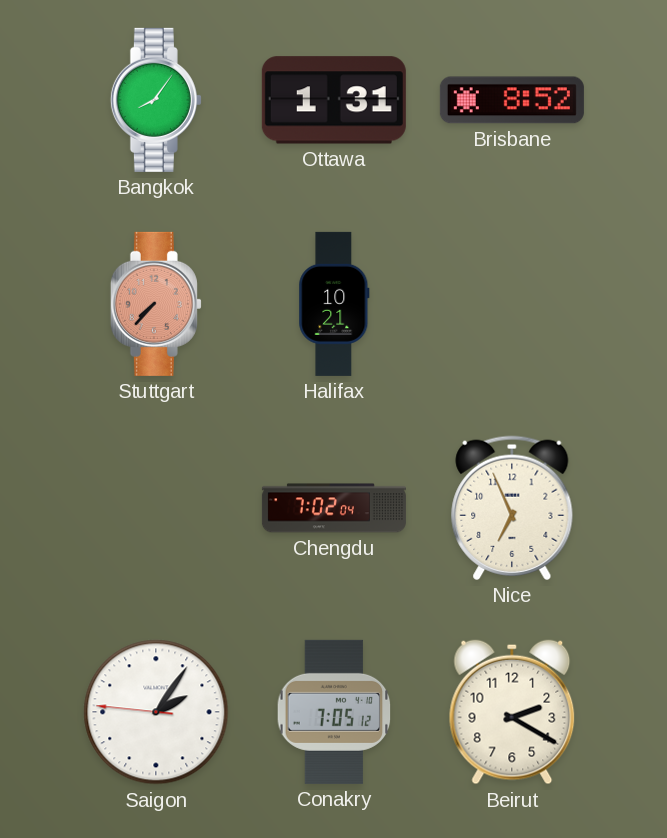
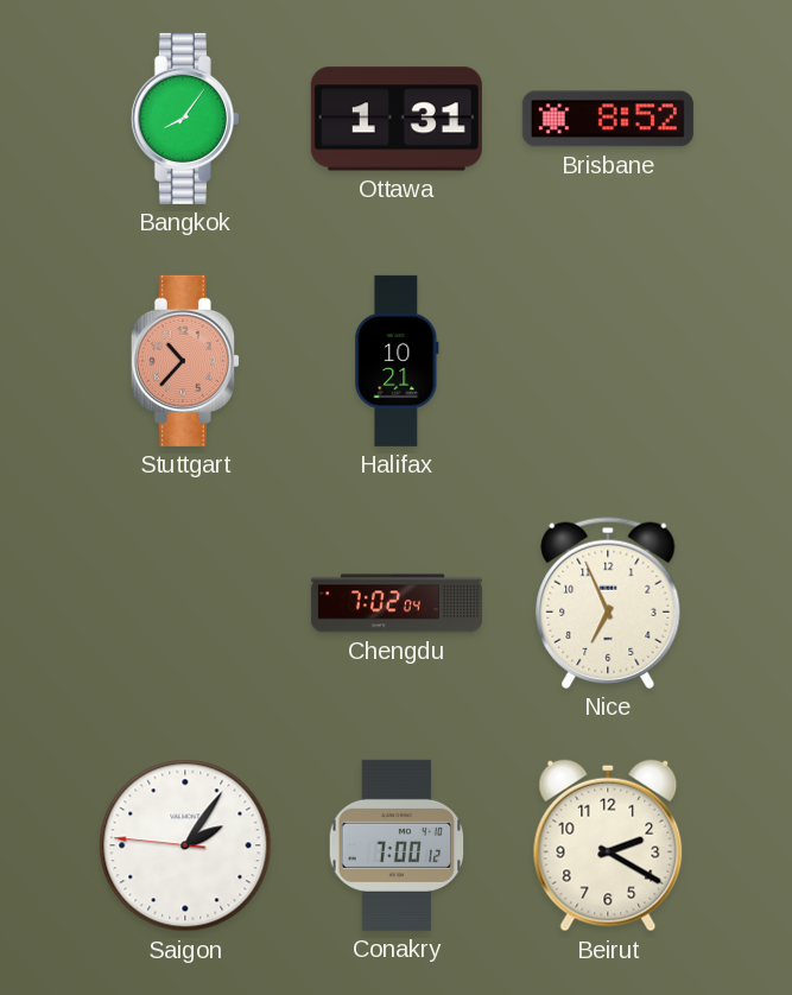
Stuttgart: 7:37 -> 10:37 (185, 361)
Conakry: 7:05 -> 7:00 (397, 845)
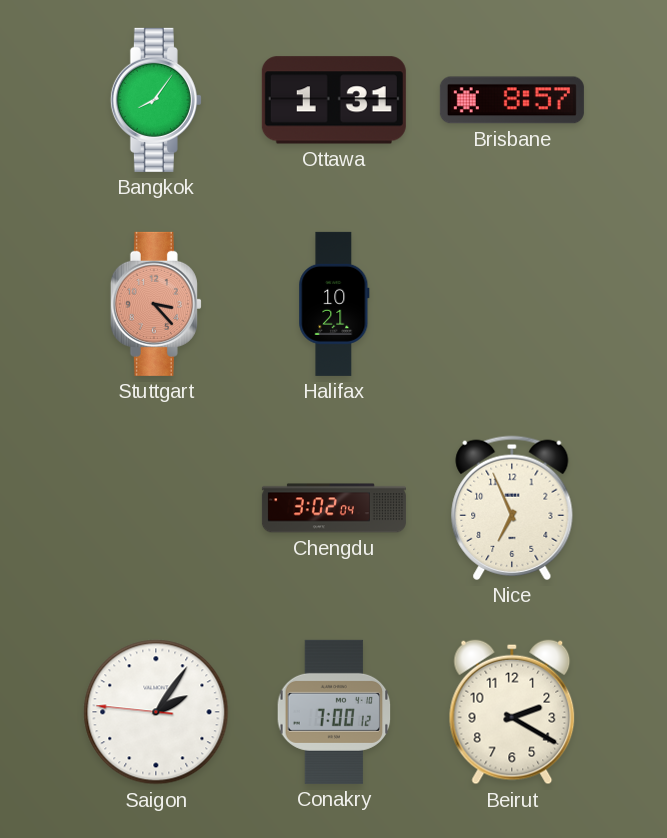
Brisbane: 8:52 -> 8:57 (512, 100)
Stuttgart: 10:37 -> 3:23 (156, 304)
Chengdu: 7:02 -> 3:02 (334, 508)
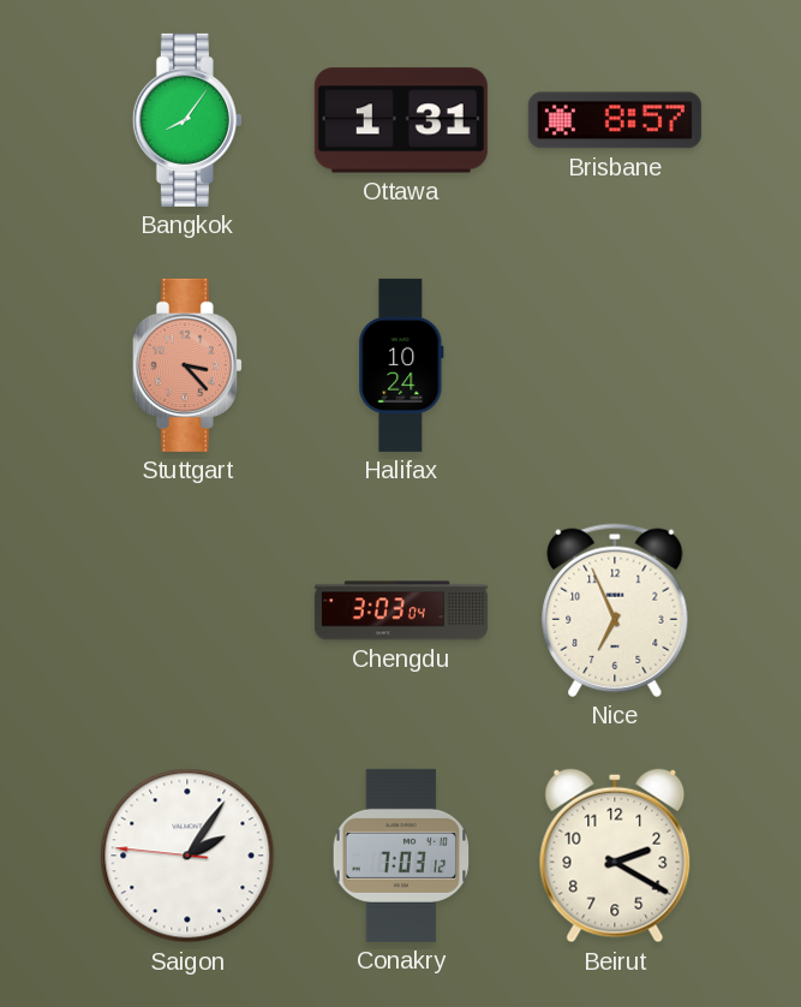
Halifax: 10:21 -> 10:24 (401, 365)
Chengdu: 3:02 -> 3:03 (401, 610)
Conakry: 7:00 -> 7:03 (401, 856)
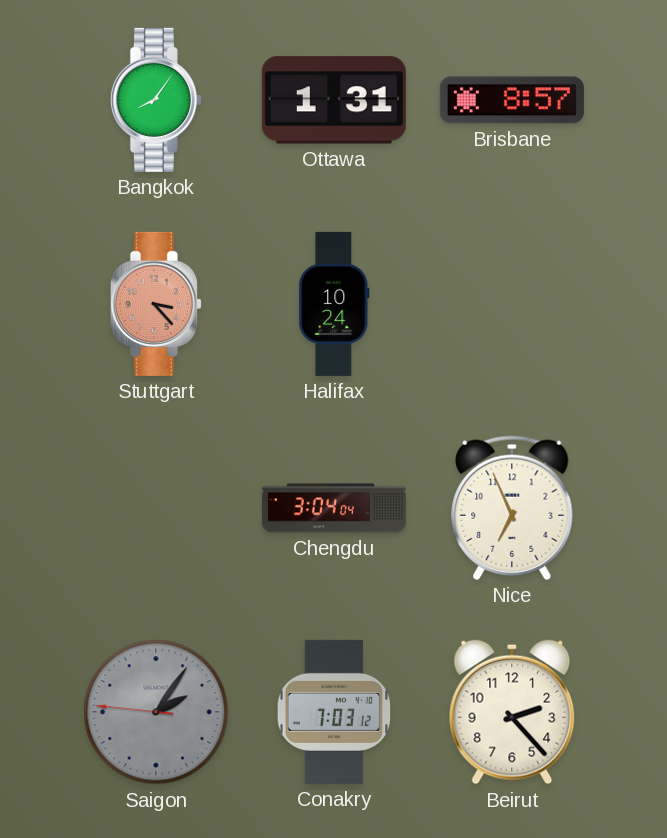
Chengdu: 3:03 -> 3:04 (334, 508)
Saigon dial: white -> grey (156, 712)
Beirut: 2:20 -> 2:23 (512, 712)
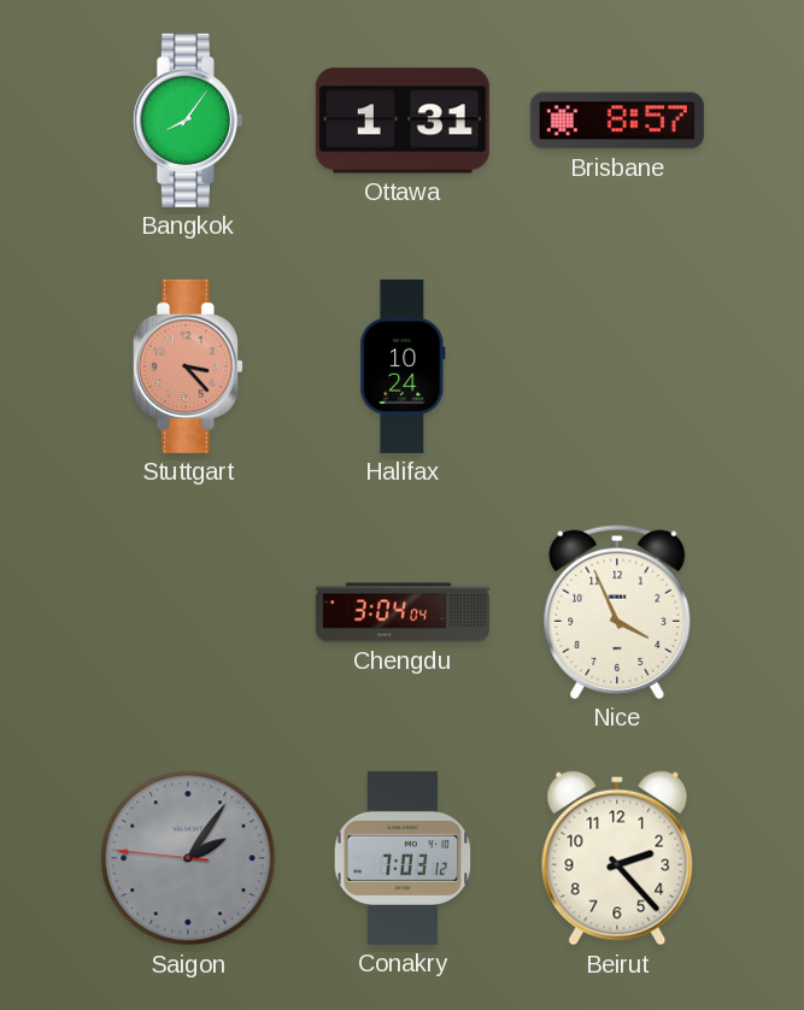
Nice: 6:56 -> 3:56 (617, 612)
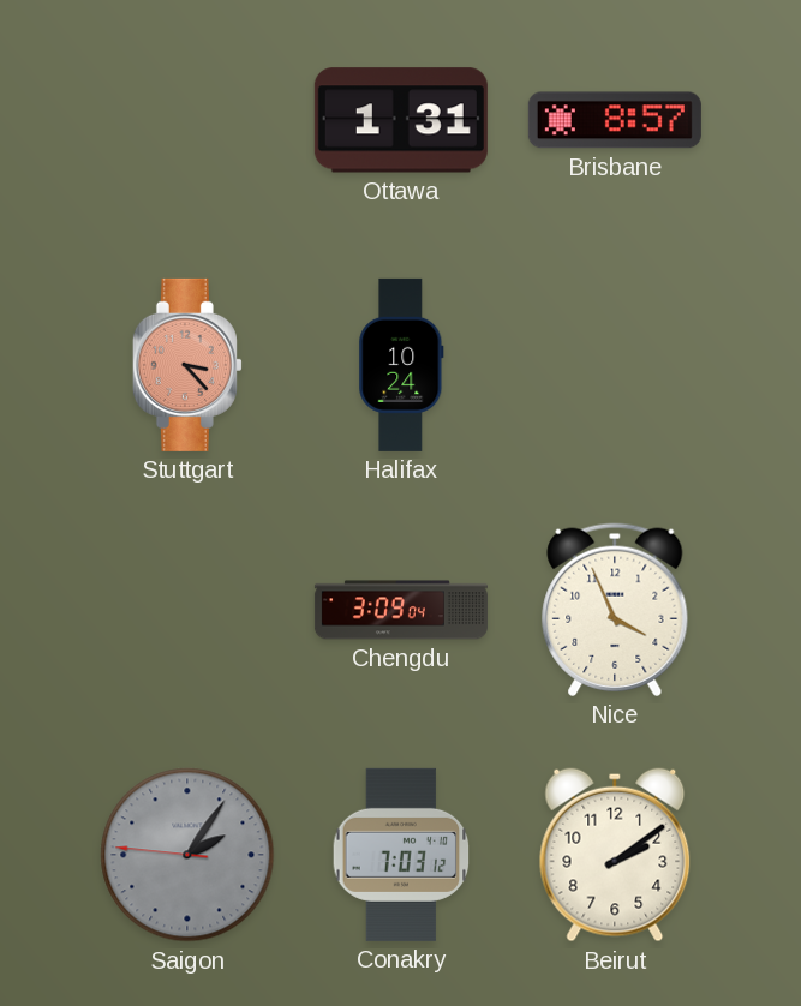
Bangkok: 8:06 -> none (188, 121)
Chengdu: 3:04 -> 3:09 (401, 610)
Beirut: 2:23 -> 2:09 (615, 855)
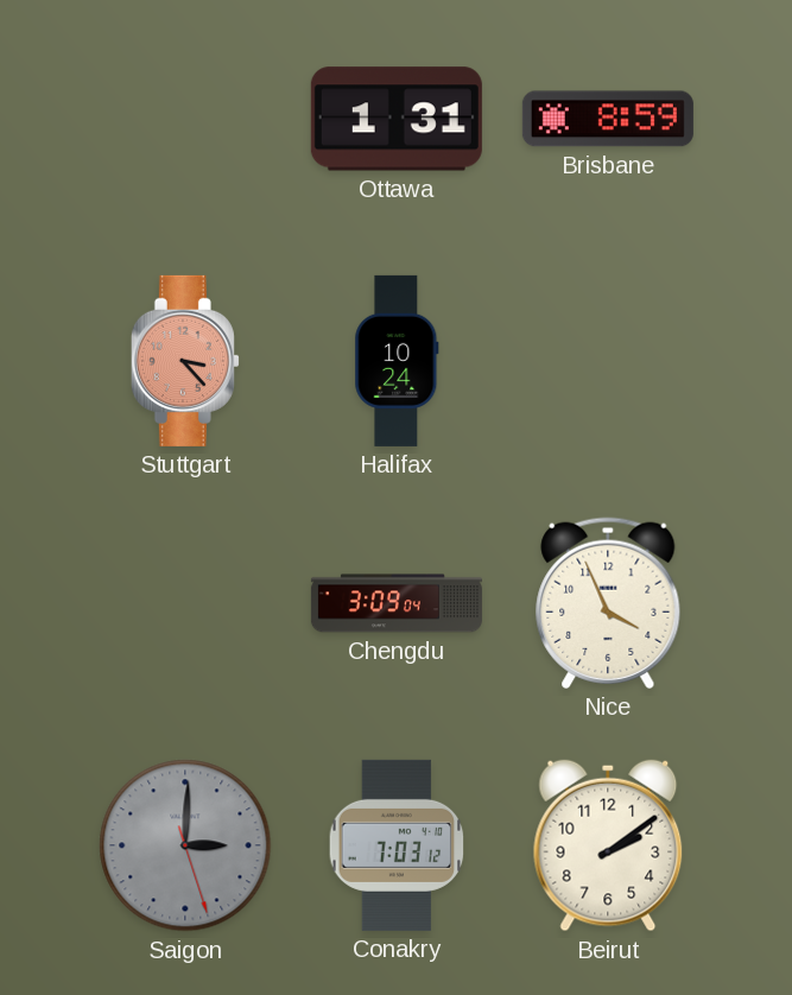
Brisbane: 8:57 -> 8:59 (608, 119)
Saigon: 2:05 -> 3:00 (185, 845)
